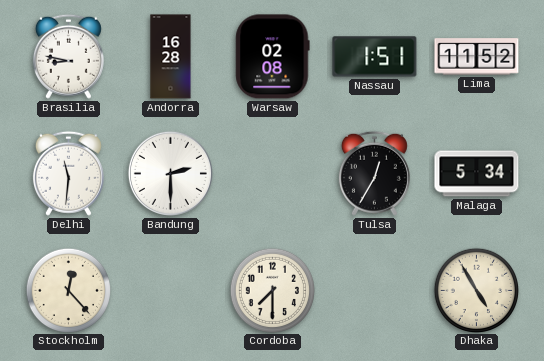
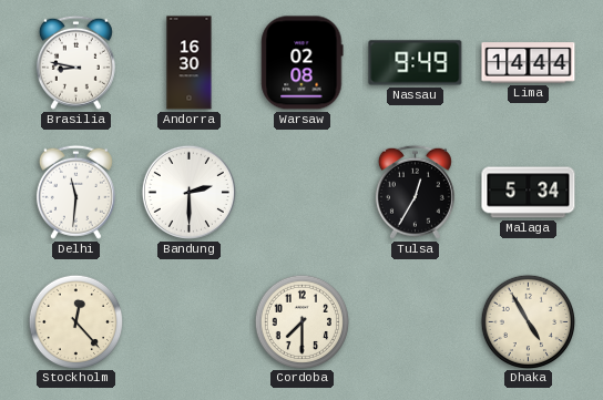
Andorra: 16:28 -> 16:30 (190, 63)
Nassau: 1:51 -> 9:49 (416, 63)
Lima: 11:52 -> 14:44 (529, 63)
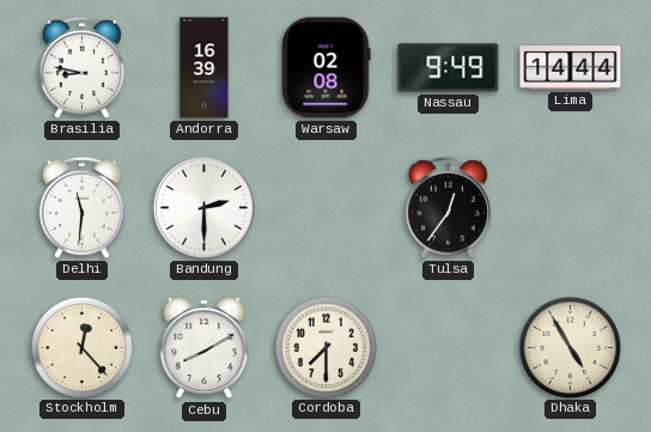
Andorra: 16:30 -> 16:39 (205, 68)
Tulsa: 12:35 -> 12:36 (448, 207)
Malaga: 5:34 -> none (529, 193)
Cebu: none -> 8:10 (205, 348)
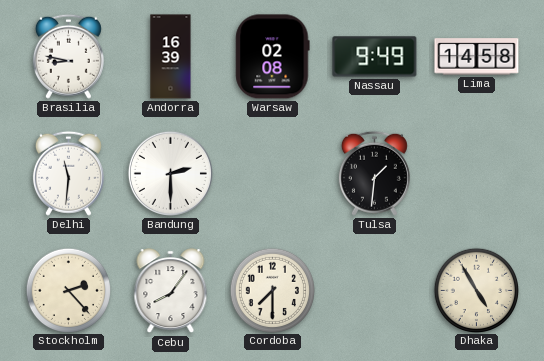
Lima: 14:44 -> 14:58 (477, 57)
Tulsa: 12:36 -> 1:31 (374, 173)
Stockholm: 12:23 -> 2:23 (68, 290)
Cebu: 8:10 -> 8:06 (171, 291)
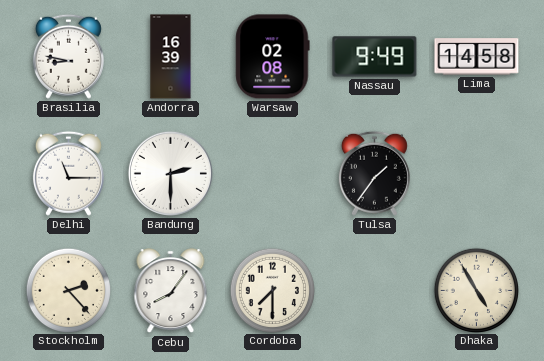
Delhi: 11:31 -> 11:15 (68, 173)
Tulsa: 1:31 -> 1:36 (374, 173)
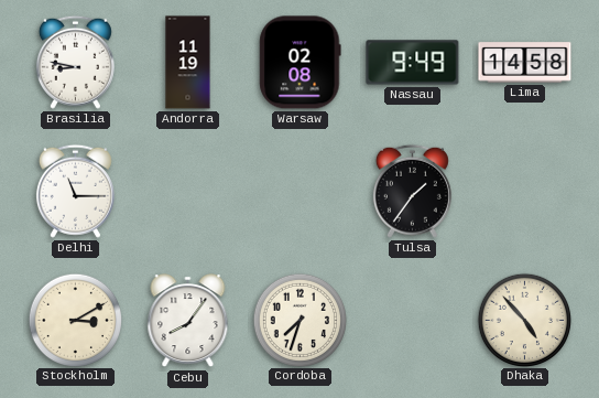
Andorra: 16:39 -> 11:19 (188, 63)
Bandung: 2:30 -> none (170, 173)
Stockholm: 2:23 -> 3:10 (75, 320)
Cordoba: 7:30 -> 7:33 (299, 320)
Dhaka: 4:55 -> 4:53 (524, 320)
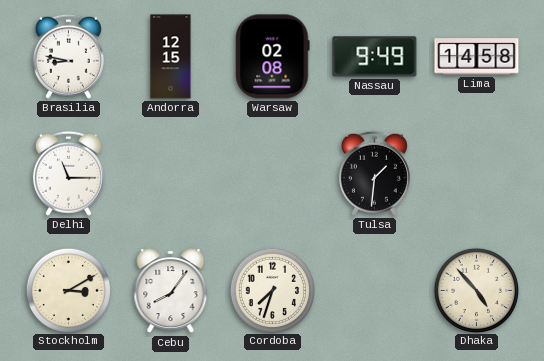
Andorra: 11:19 -> 12:15 (171, 57)
Tulsa: 1:36 -> 1:31 (374, 173)
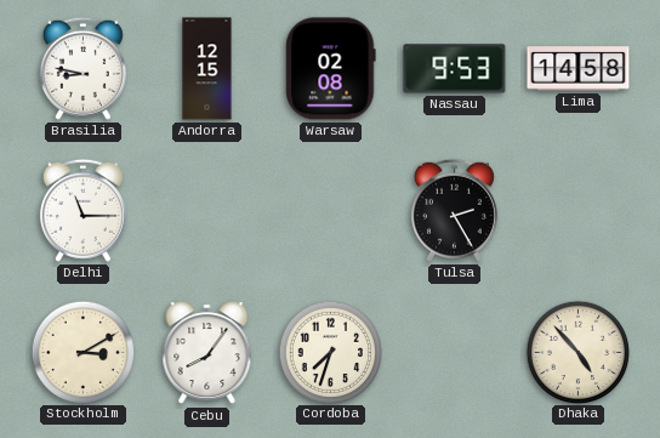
Nassau: 9:49 -> 9:53 (455, 69)
Tulsa: 1:31 -> 2:25 (454, 210)
